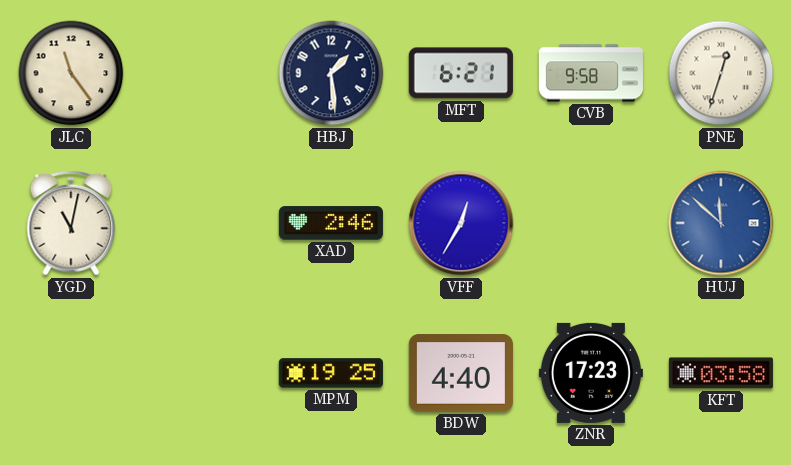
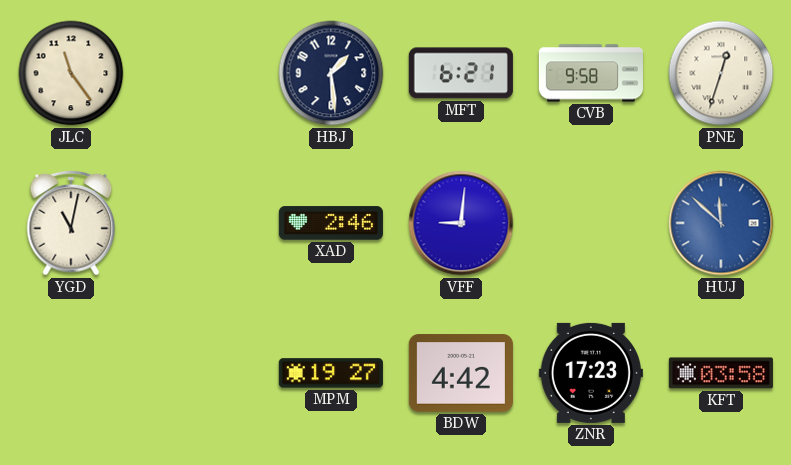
VFF: 12:35 -> 9:01 (461, 223)
MPM: 19:25 -> 19:27 (331, 373)
BDW: 4:40 -> 4:42 (461, 373)
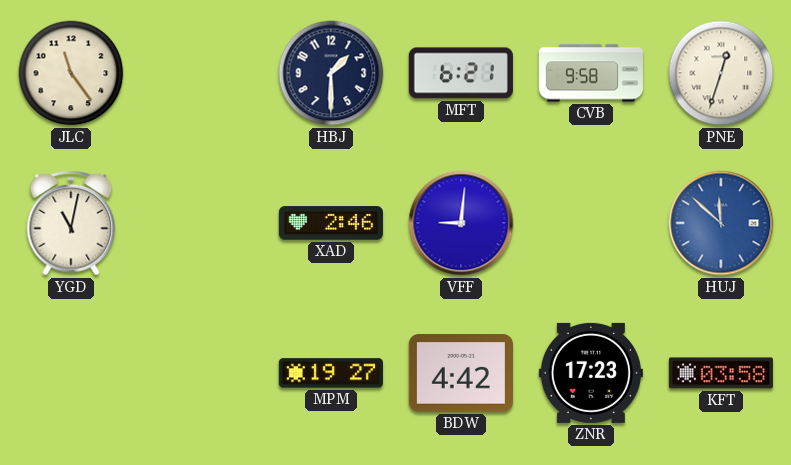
HBJ: 1:29 -> 1:30 (331, 73)
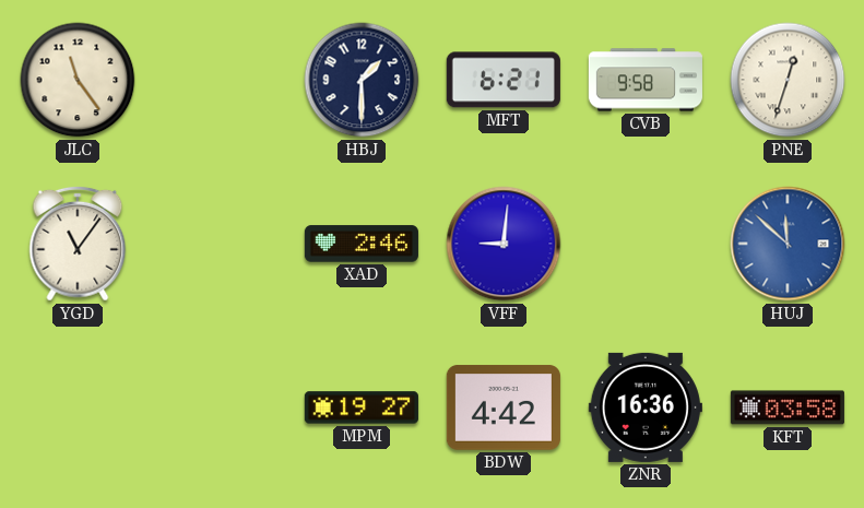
YGD: 11:02 -> 11:06 (78, 244)
ZNR: 17:23 -> 16:36 (646, 407)
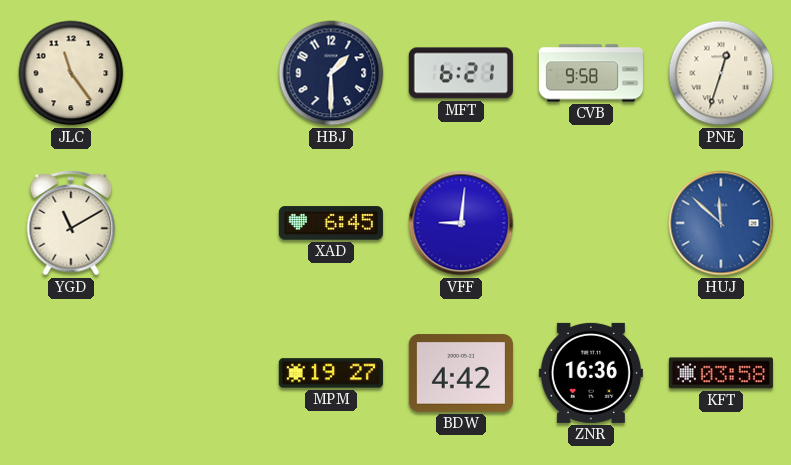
YGD: 11:06 -> 11:10 (71, 223)
XAD: 2:46 -> 6:45 (331, 223)
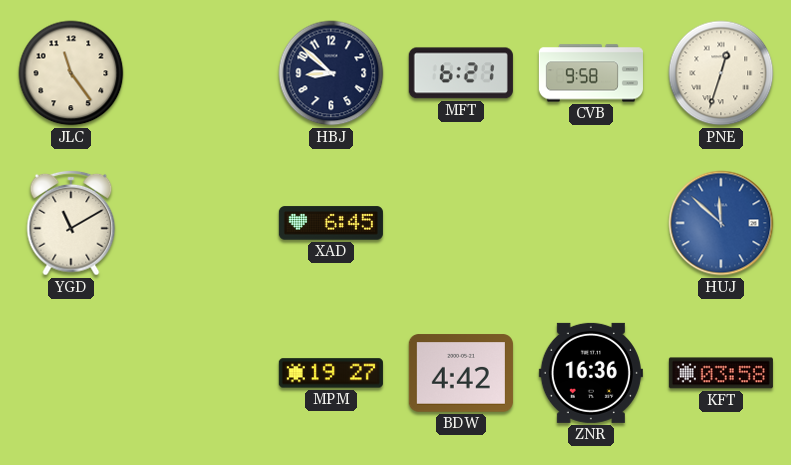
HBJ: 1:30 -> 8:52 (331, 73)
VFF: 9:01 -> none (461, 223)
